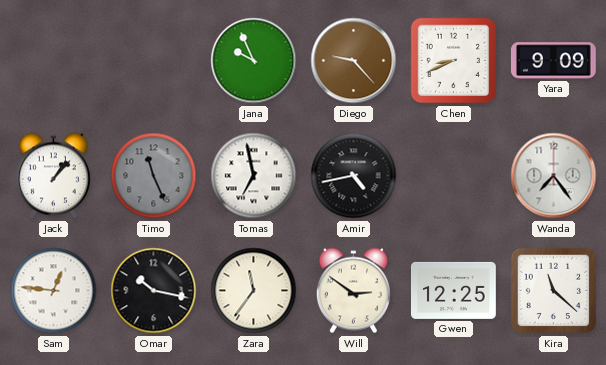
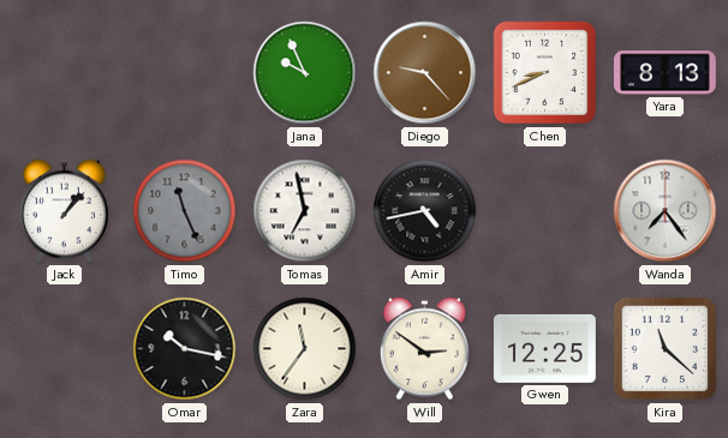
Yara: 9:09 -> 8:13 (664, 73)
Sam: 12:46 -> none (54, 291)
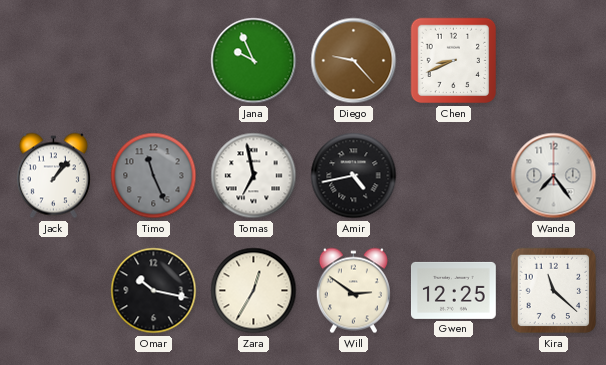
Yara: 8:13 -> none (664, 73)
Zara: 11:36 -> 12:35 (254, 291)
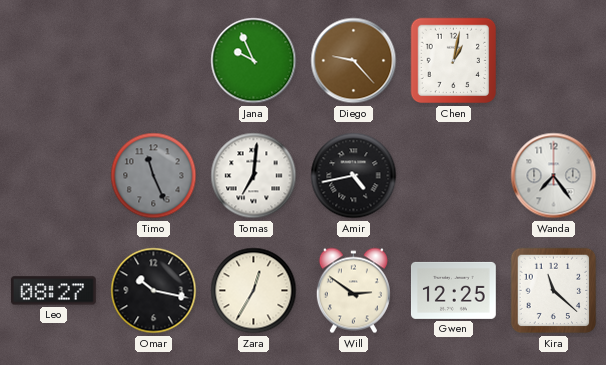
Chen: 8:41 -> 1:02 (454, 61)
Jack: 1:07 -> none (53, 176)
Tomas: 6:58 -> 7:01 (254, 176)
Leo: none -> 08:27 (53, 291)
